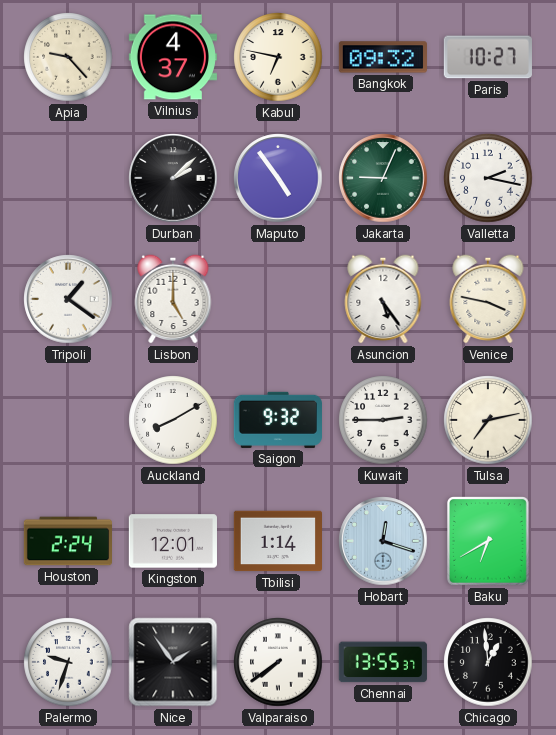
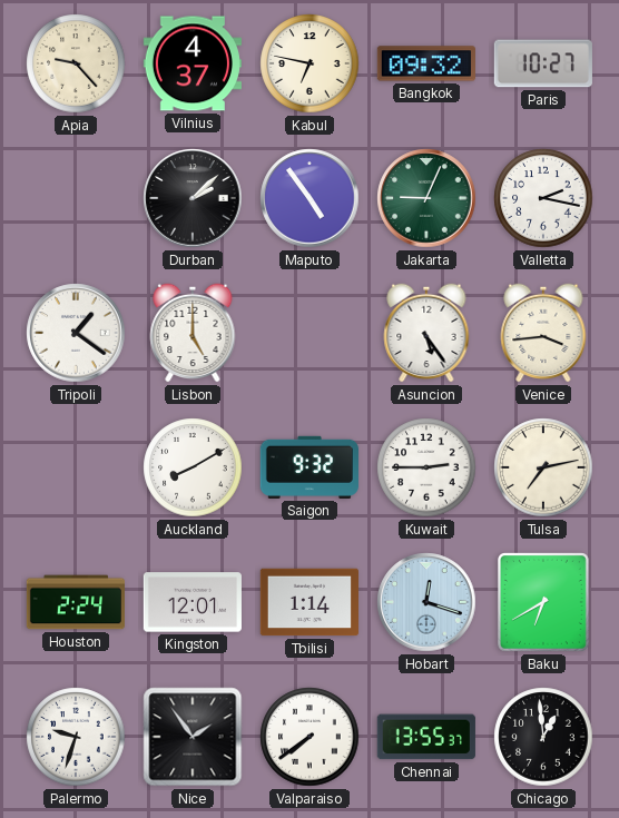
Venice: 3:47 -> 3:44 (543, 333)
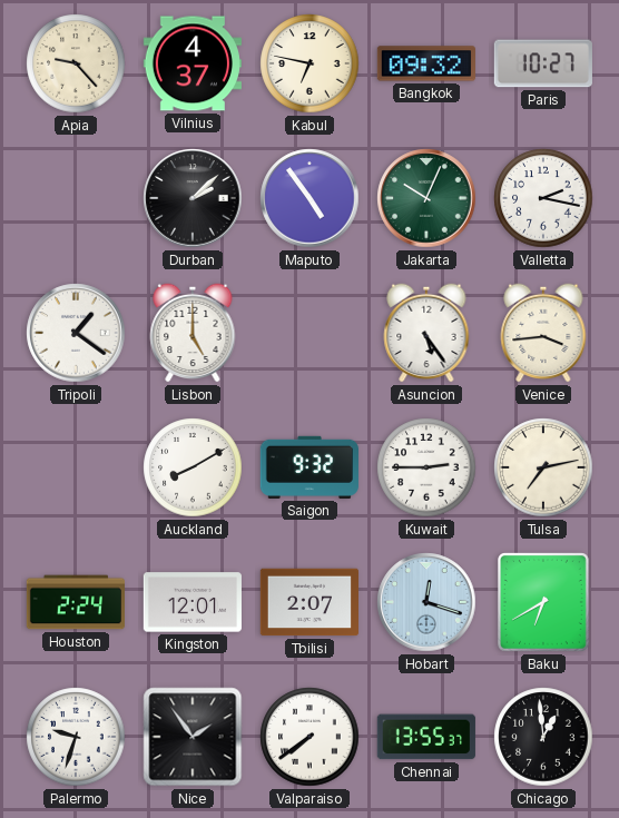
Jakarta: 9:04 -> 10:04 (426, 198)
Tbilisi: 1:14 -> 2:07 (308, 602)
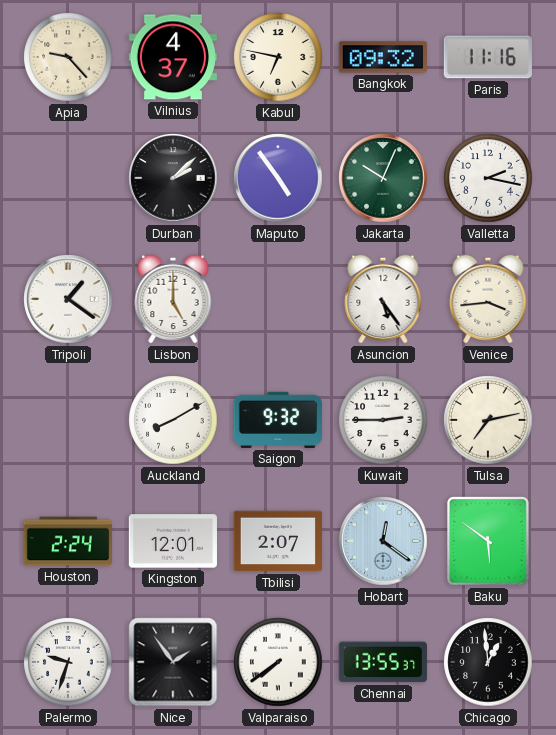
Paris: 10:27 -> 11:16 (488, 57)
Hobart: 12:18 -> 12:21 (383, 541)
Baku: 6:40 -> 5:51 (489, 542)
